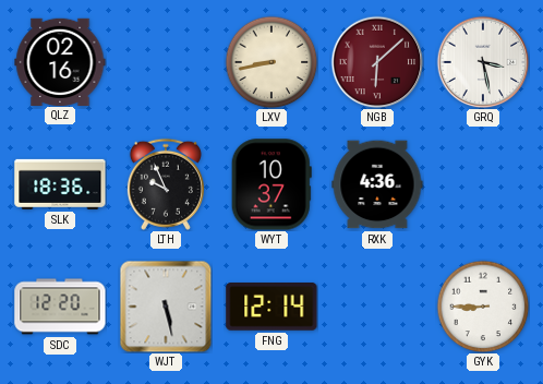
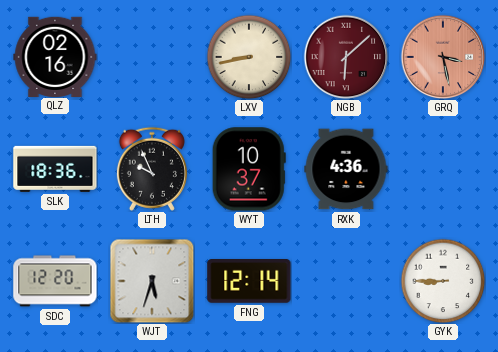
GRQ dial: white -> salmon (443, 57)
WJT: 5:28 -> 5:33 (152, 281)
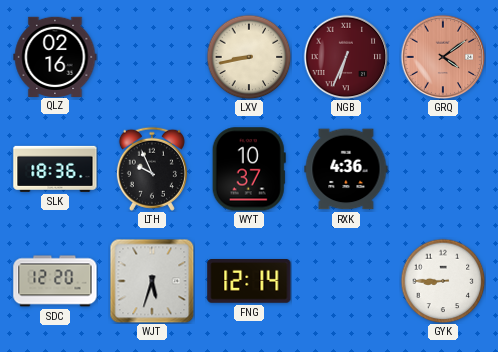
NGB: 6:08 -> 6:34 (346, 57)
GRQ: 3:28 -> 4:09 (443, 57)
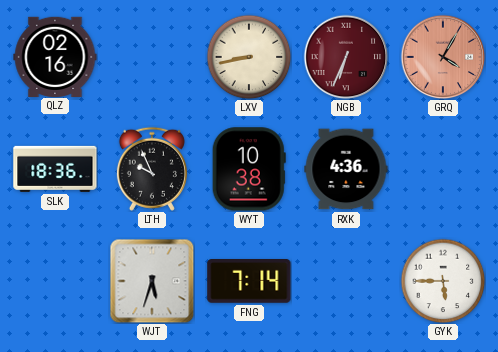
GRQ: 4:09 -> 4:05 (443, 57)
WYT: 10:37 -> 10:38 (249, 169)
SDC: 12:20 -> none (55, 281)
FNG: 12:14 -> 7:14 (249, 282)
GYK: 8:45 -> 5:45 (443, 281)
